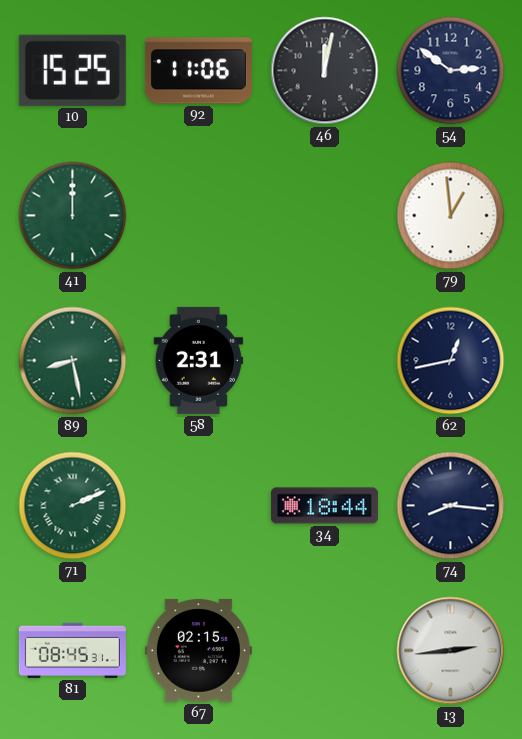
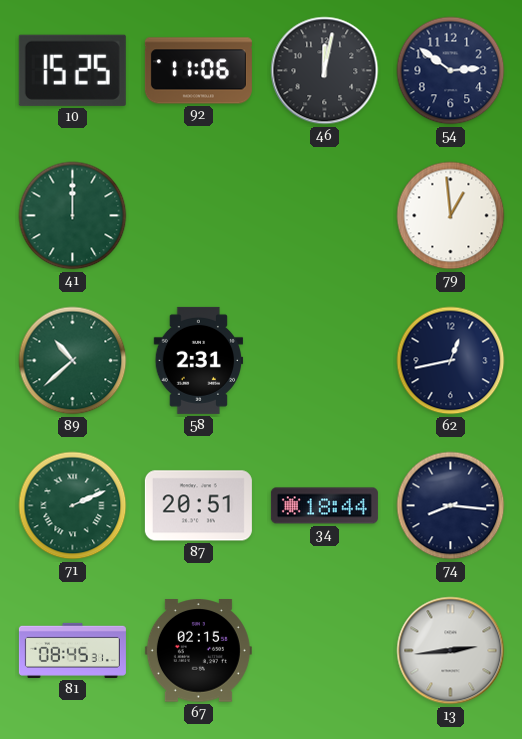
89: 8:28 -> 10:38 (73, 361)
87: none -> 20:51 (198, 506)
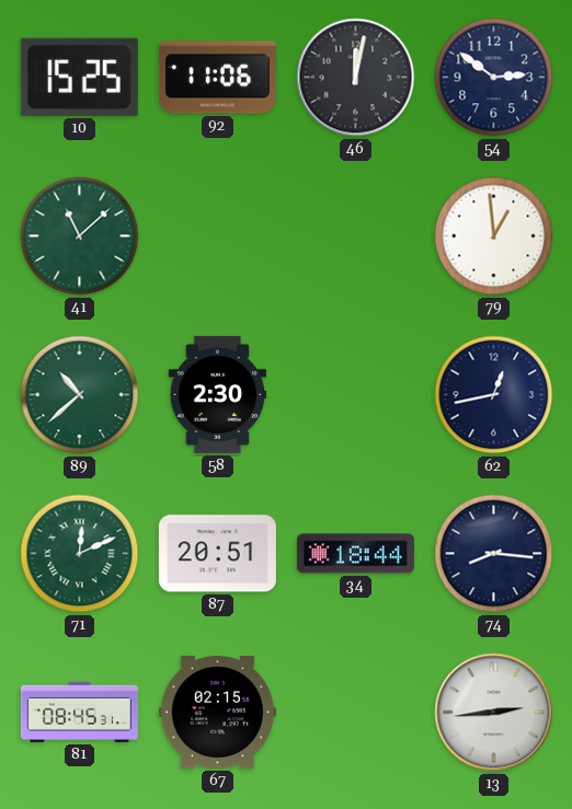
41: 12:00 -> 11:08 (80, 236)
58: 2:31 -> 2:30 (218, 394)
71: 2:11 -> 12:11 (80, 554)
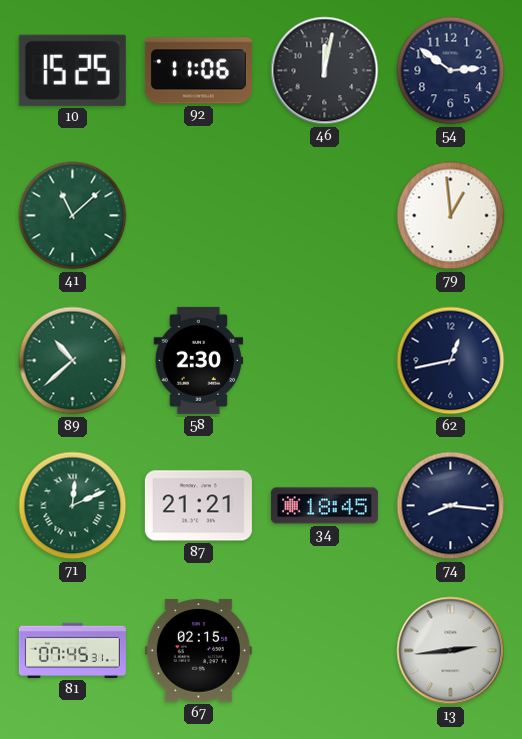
87: 20:51 -> 21:21 (198, 506)
34: 18:44 -> 18:45 (324, 506)
81: 08:45 -> 07:45 (72, 650)
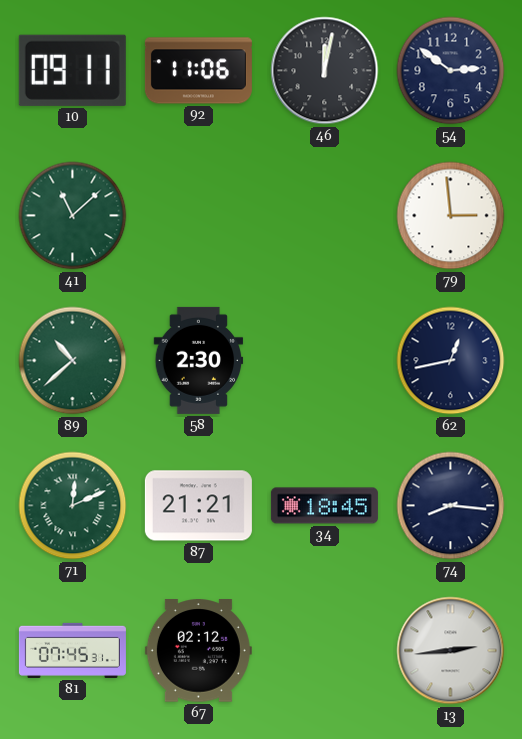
10: 15:25 -> 09:11 (72, 70)
79: 12:59 -> 2:59 (451, 216)
67: 02:15 -> 02:12 (198, 651)
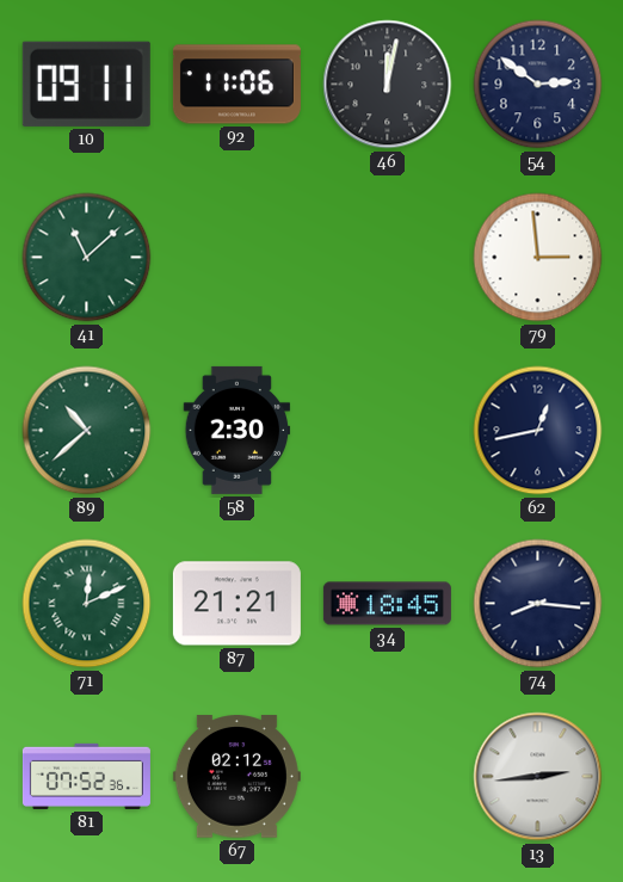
81: 07:45 -> 07:52 (86, 776)
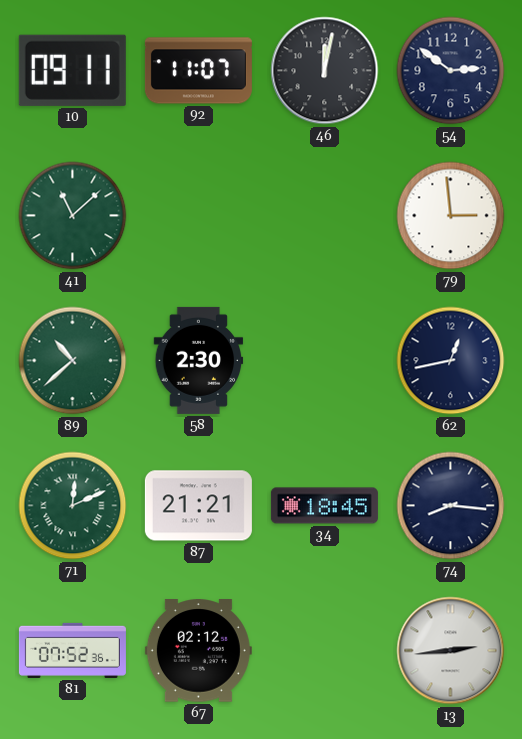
92: 11:06 -> 11:07 (198, 71)
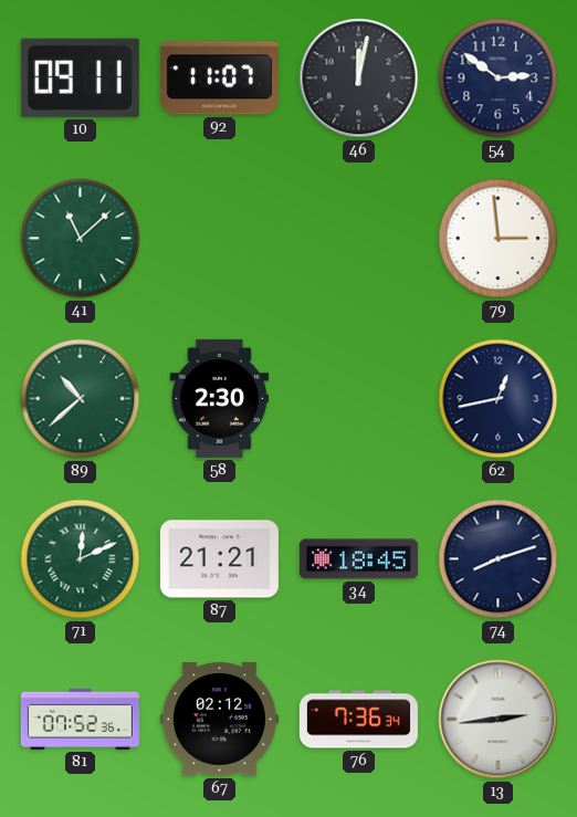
74: 8:16 -> 8:12 (499, 559)
76: none -> 7:36 (358, 720)
